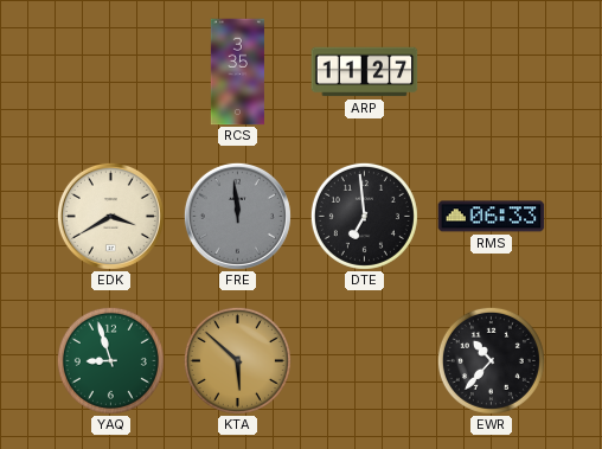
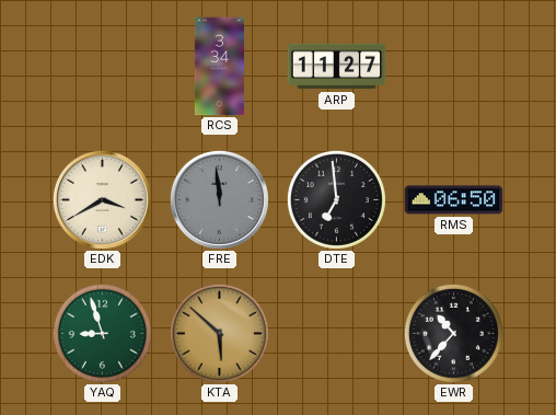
RCS: 3:35 -> 3:34 (219, 67)
RMS: 06:33 -> 06:50 (454, 200)
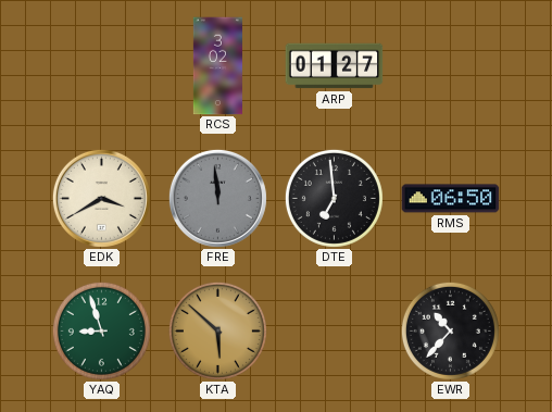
RCS: 3:34 -> 3:02 (217, 66)
ARP: 11:27 -> 01:27 (335, 66)
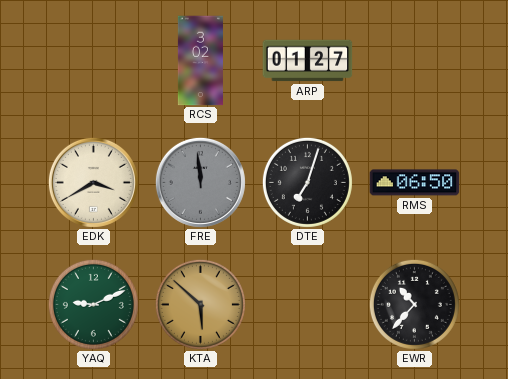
DTE: 6:59 -> 7:03 (307, 182)
YAQ: 8:57 -> 9:11 (93, 304)
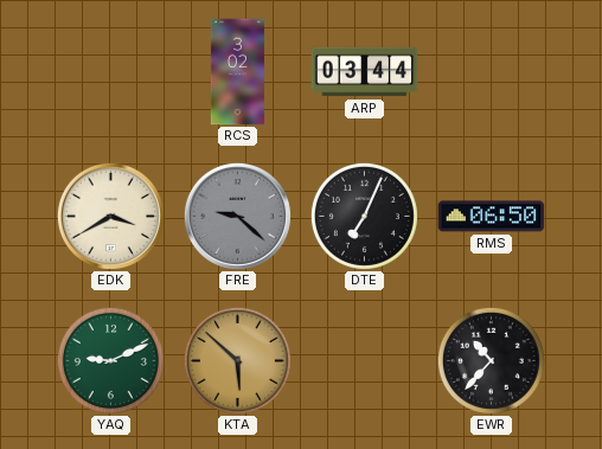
ARP: 01:27 -> 03:44 (365, 72)
FRE: 11:59 -> 9:22 (237, 216)
DTE: 7:03 -> 7:04 (364, 216)
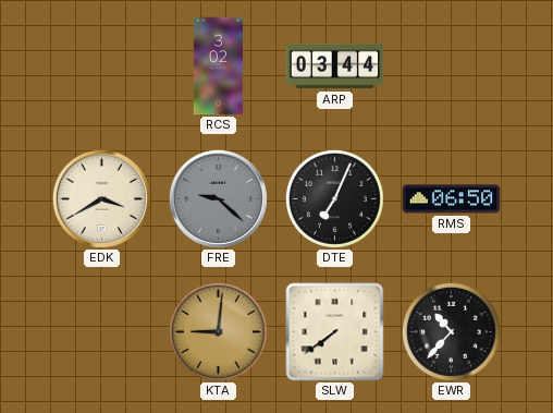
YAQ: 9:11 -> none (110, 360)
KTA: 5:52 -> 9:01 (218, 331)
SLW: none -> 7:39 (335, 332)
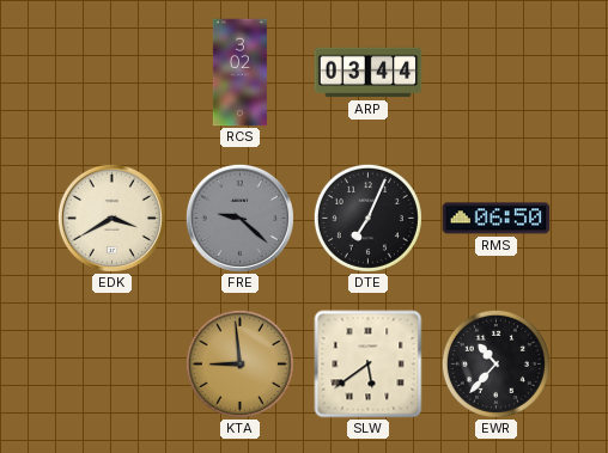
KTA: 9:01 -> 8:59 (239, 363)
SLW: 7:39 -> 5:39 (369, 365)
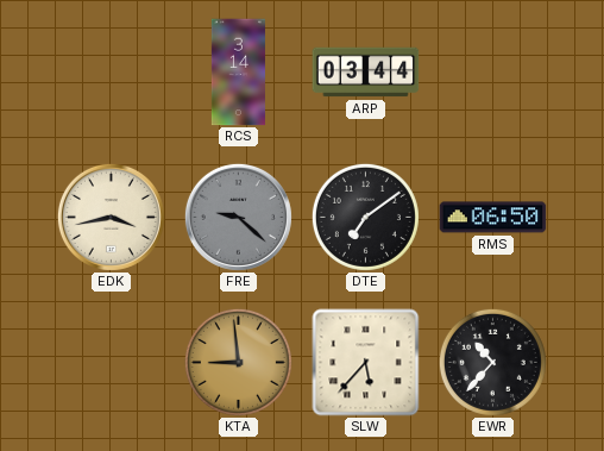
RCS: 3:02 -> 3:14 (238, 73)
EDK: 3:40 -> 3:43 (111, 217)
DTE: 7:04 -> 7:09 (365, 217)
SLW: 5:39 -> 5:37 (366, 363)
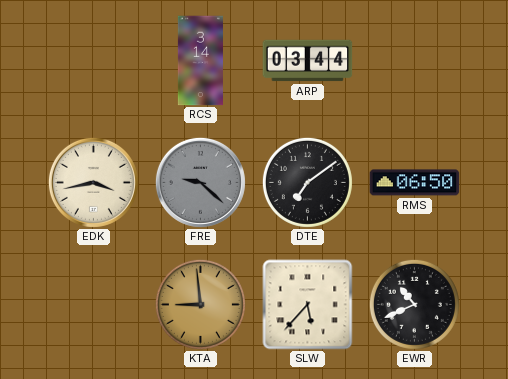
EWR: 10:37 -> 10:41 (414, 304)
